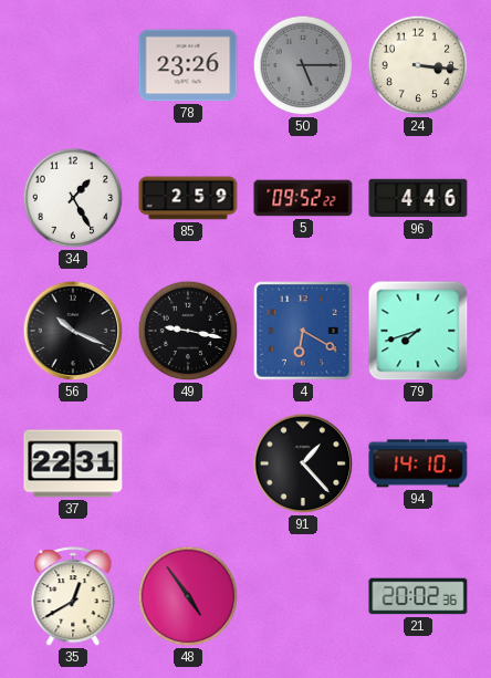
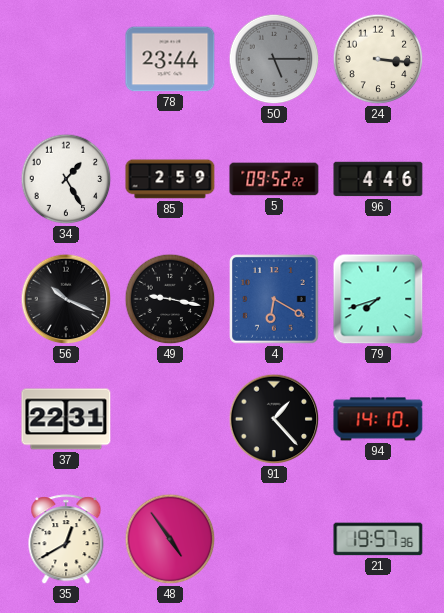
78: 23:26 -> 23:44 (170, 59)
21: 20:02 -> 19:57 (378, 539)
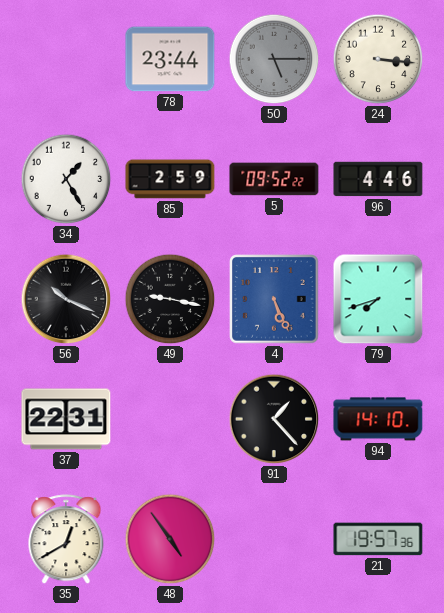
4: 6:20 -> 5:26 (274, 299)
